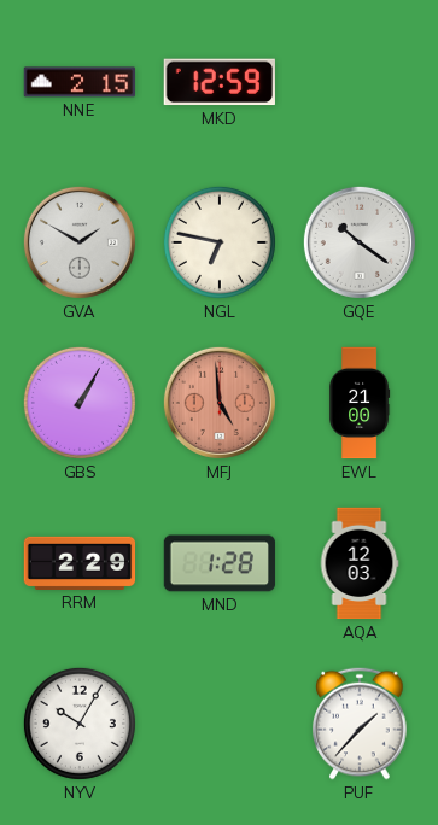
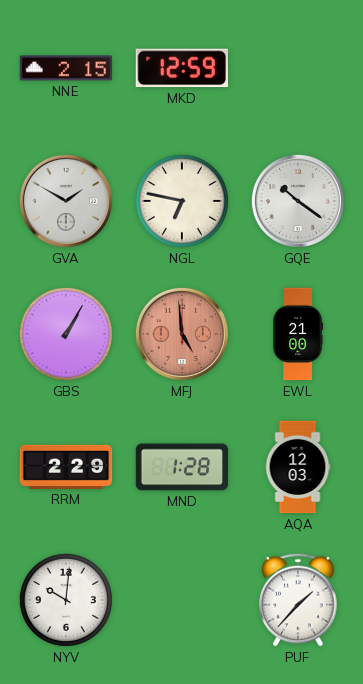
NYV: 10:05 -> 10:01 (66, 600)
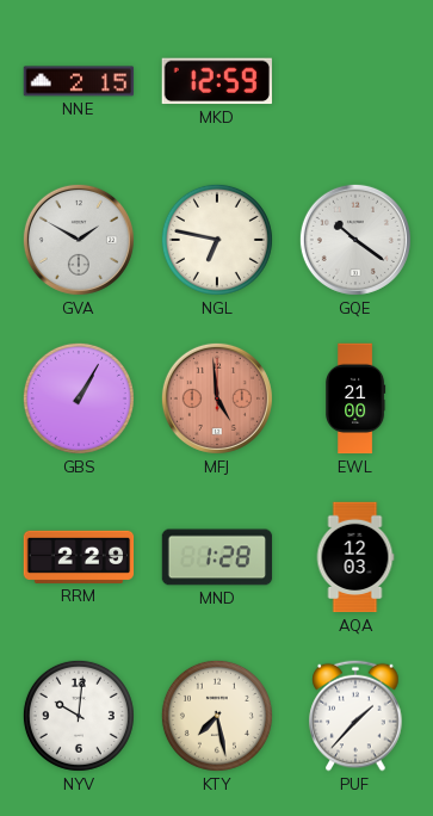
KTY: none -> 7:28 (217, 716)
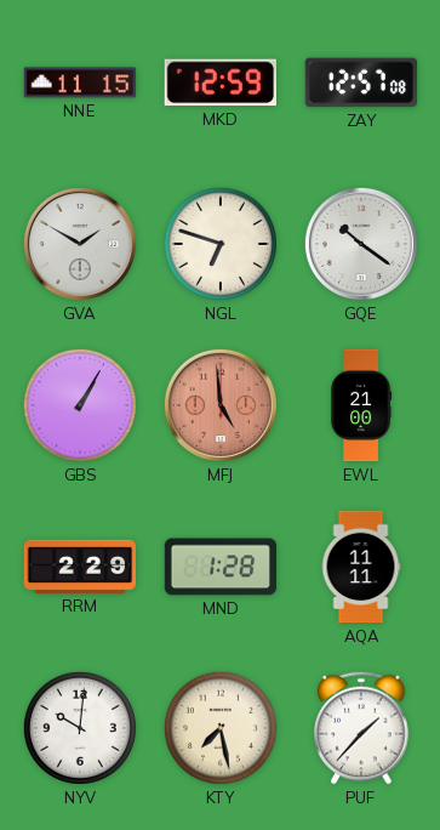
NNE: 2:15 -> 11:15 (80, 83)
ZAY: none -> 12:57 (360, 83)
NGL: 6:47 -> 6:48 (221, 244)
AQA: 12:03 -> 11:11 (361, 567)
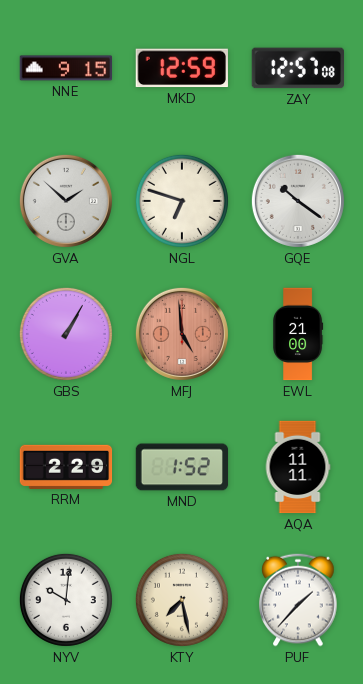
NNE: 11:15 -> 9:15 (66, 68)
GVA: 1:50 -> 1:52 (66, 201)
MND: 1:28 -> 1:52 (182, 467)
